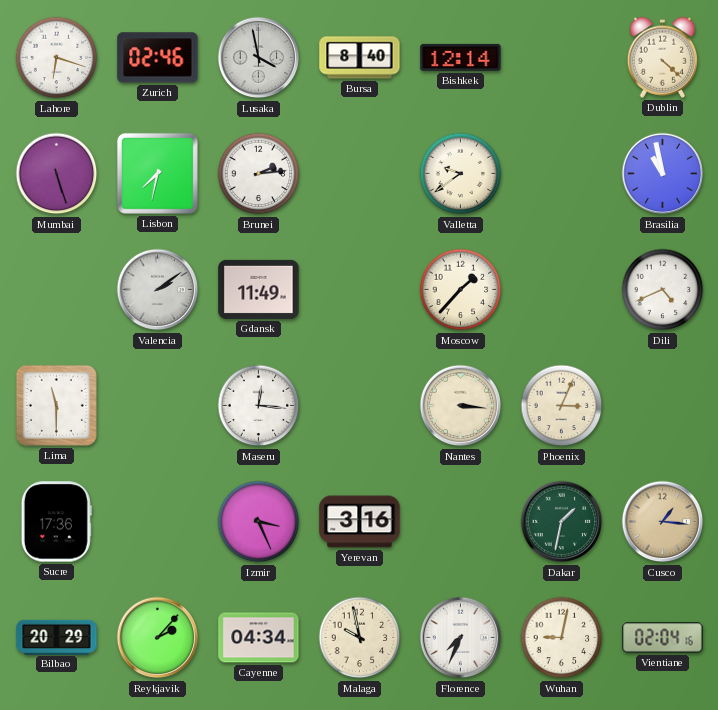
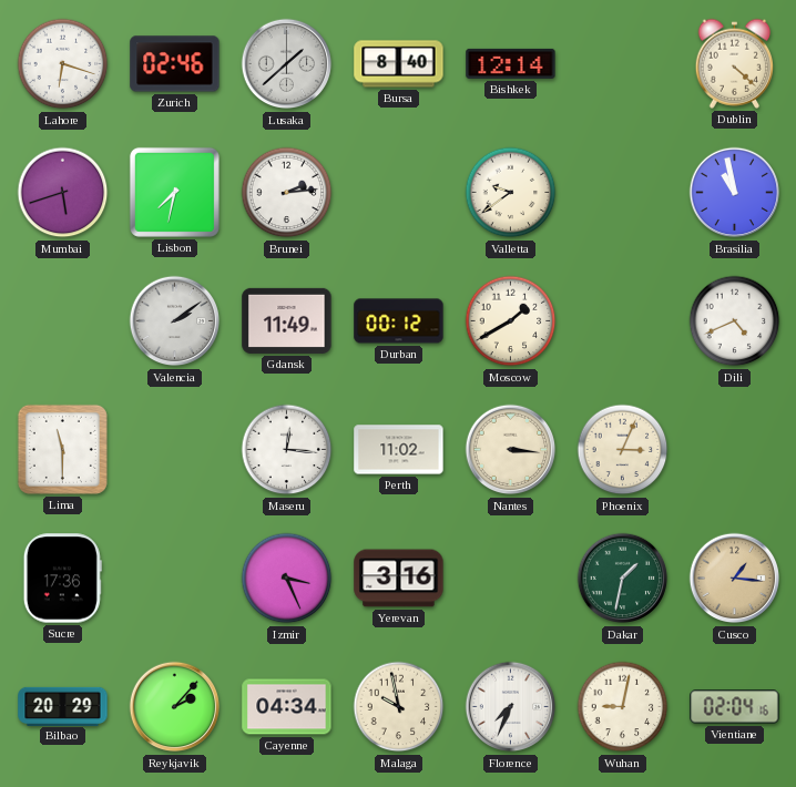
Lusaka: 3:58 -> 1:38 (287, 64)
Mumbai: 5:27 -> 5:42 (63, 193)
Durban: none -> 00:12 (399, 321)
Moscow: 1:37 -> 1:40 (511, 321)
Perth: none -> 11:02 (399, 450)
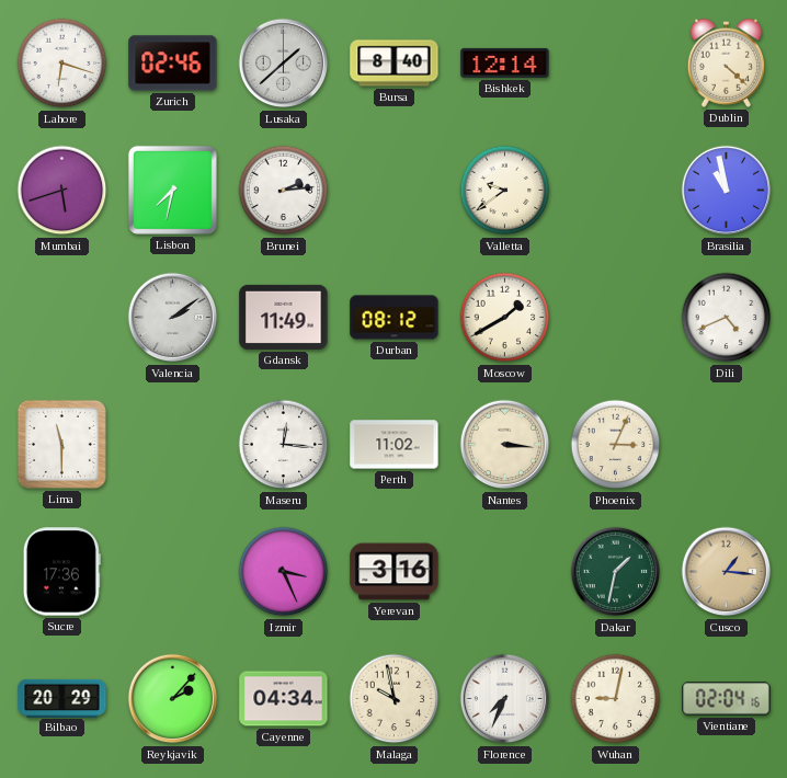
Durban: 00:12 -> 08:12 (395, 318)
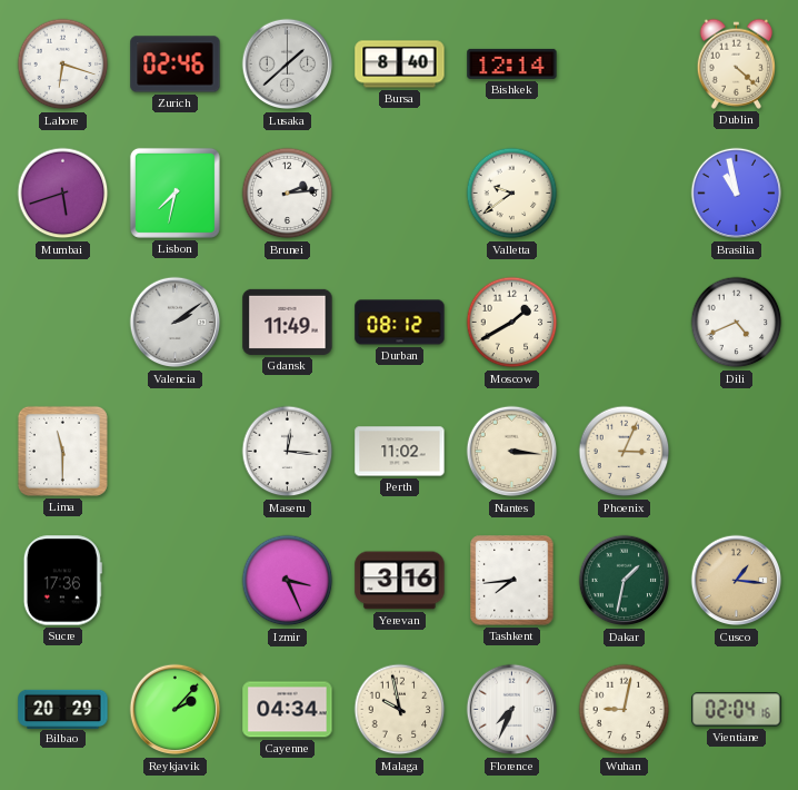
Tashkent: none -> 7:44 (512, 581)
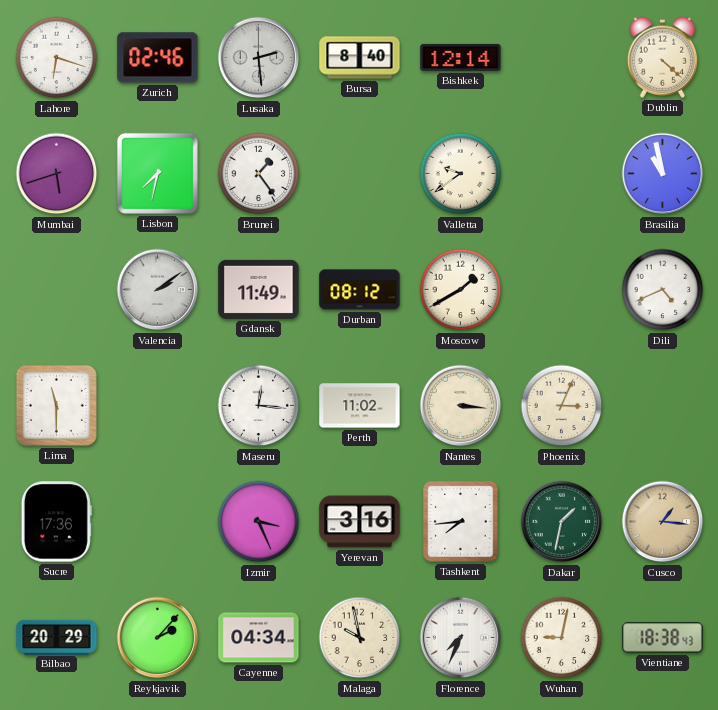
Lusaka: 1:38 -> 2:29 (259, 58)
Brunei: 2:14 -> 1:24 (259, 174)
Vientiane: 02:04 -> 18:38 (663, 638)
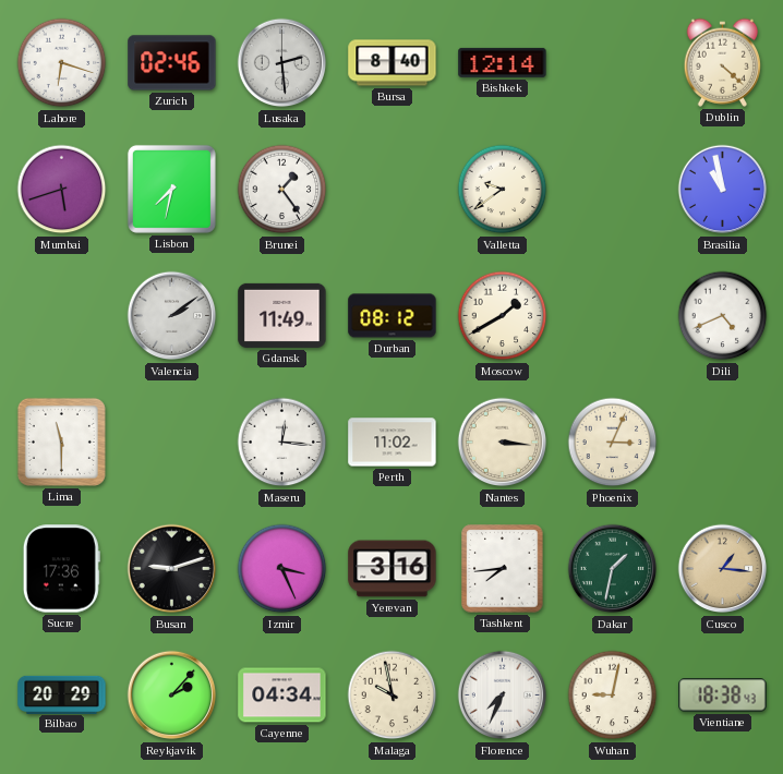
Busan: none -> 9:12 (172, 569)
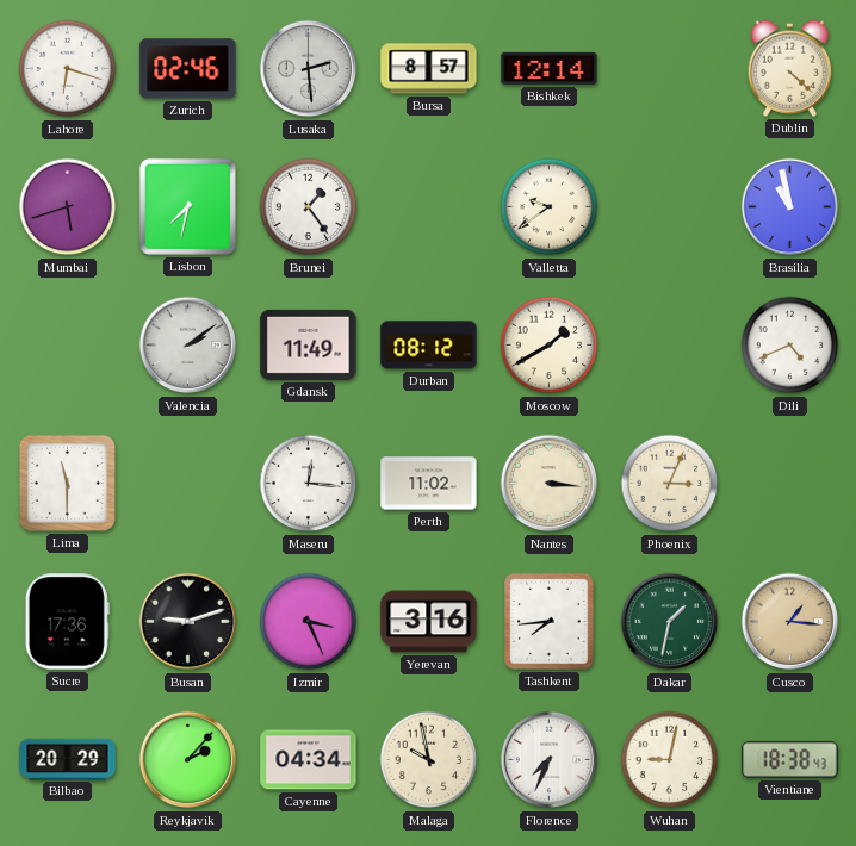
Bursa: 8:40 -> 8:57 (429, 69)
